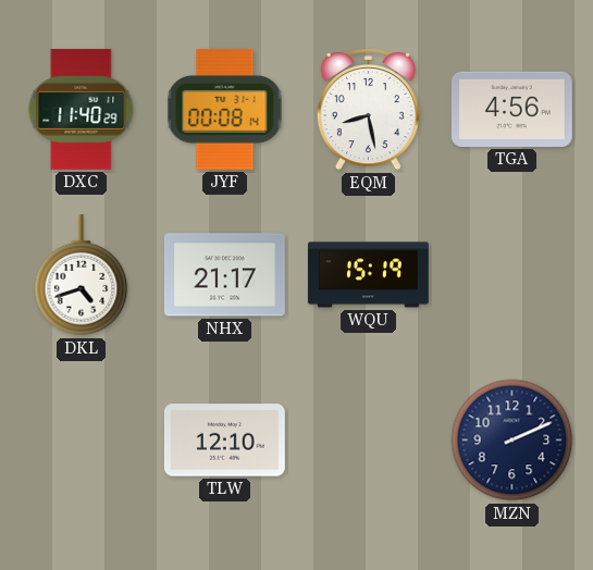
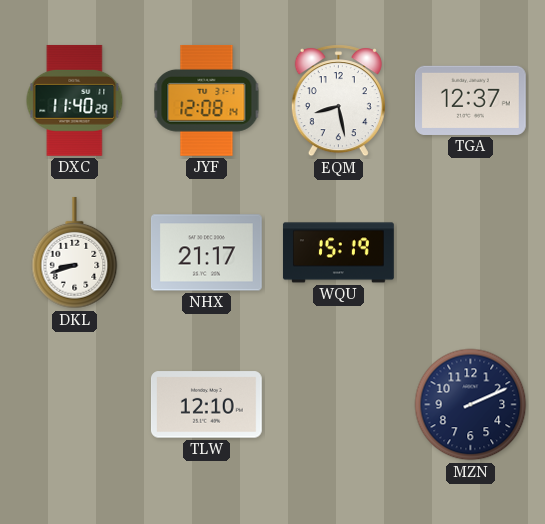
JYF: 00:08 -> 12:08 (207, 100)
TGA: 4:56 -> 12:37 (470, 100)
DKL: 4:42 -> 8:42 (75, 253)
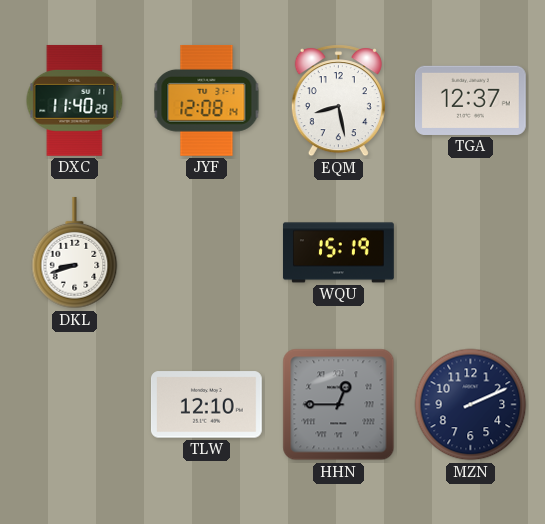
NHX: 21:17 -> none (206, 253)
HHN: none -> 12:45 (339, 405)
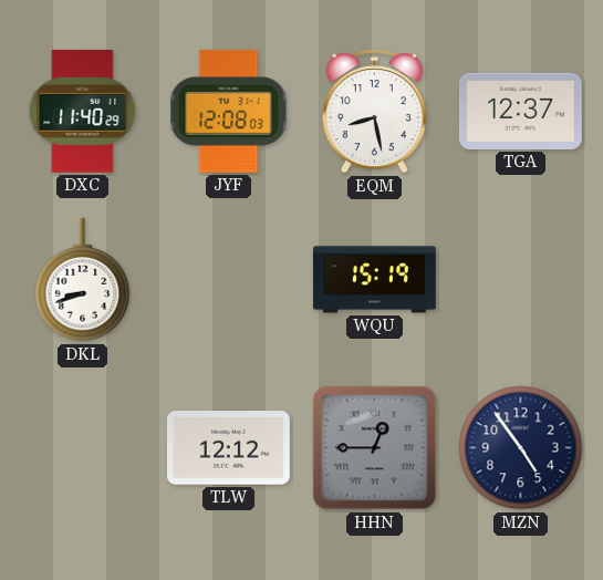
JYF: 12:08:14 -> 12:08:03 (229, 111)
TLW: 12:10 -> 12:12 (228, 448)
MZN: 2:11 -> 4:54 (521, 448)
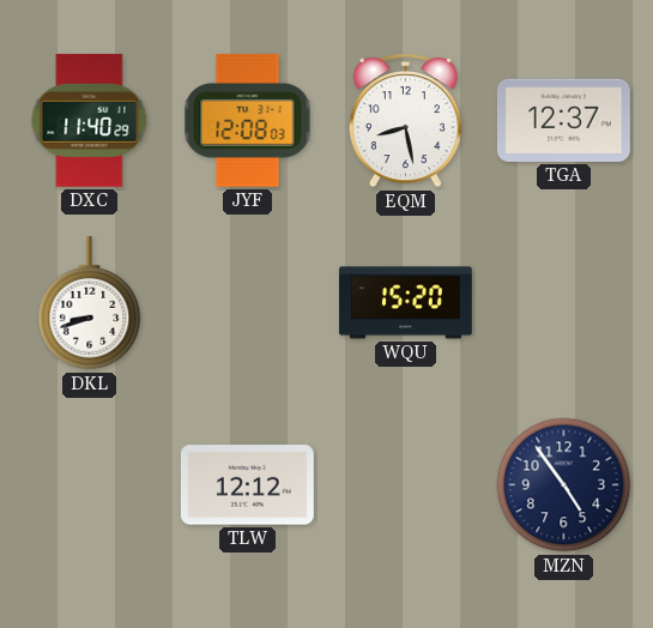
WQU: 15:19 -> 15:20 (406, 303)
HHN: 12:45 -> none (375, 448)
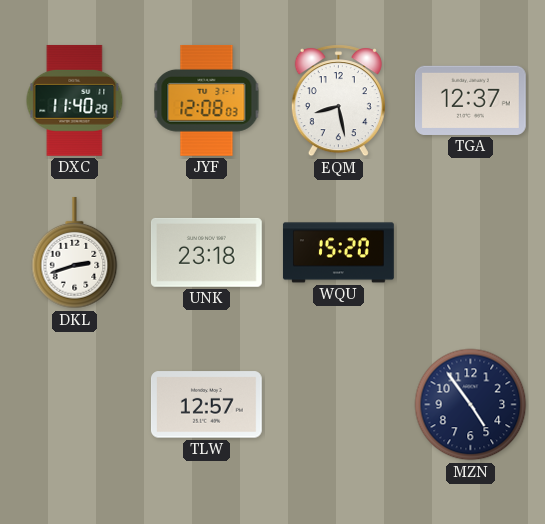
DKL: 8:42 -> 2:42 (75, 253)
UNK: none -> 23:18 (206, 252)
TLW: 12:12 -> 12:57 (206, 405)
